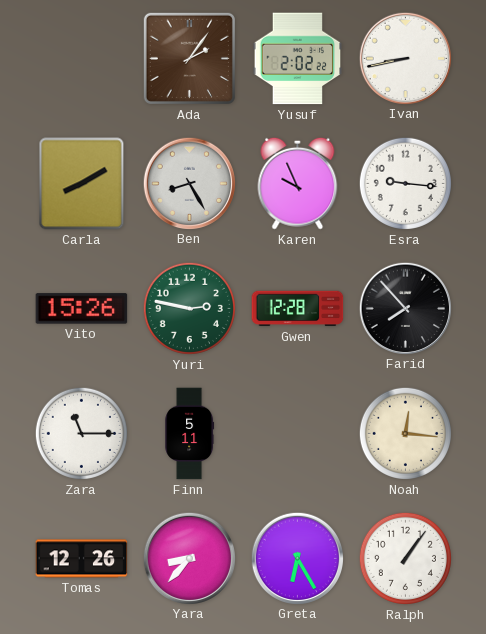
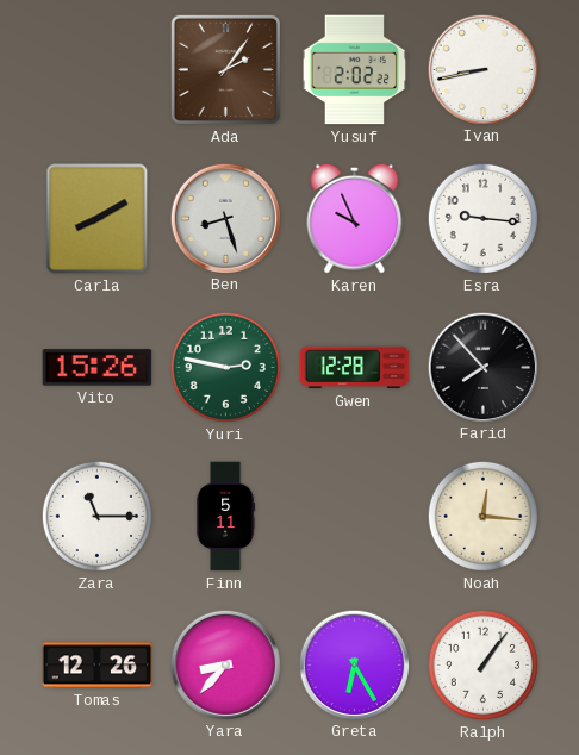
Ben: 8:25 -> 8:27 (225, 218)
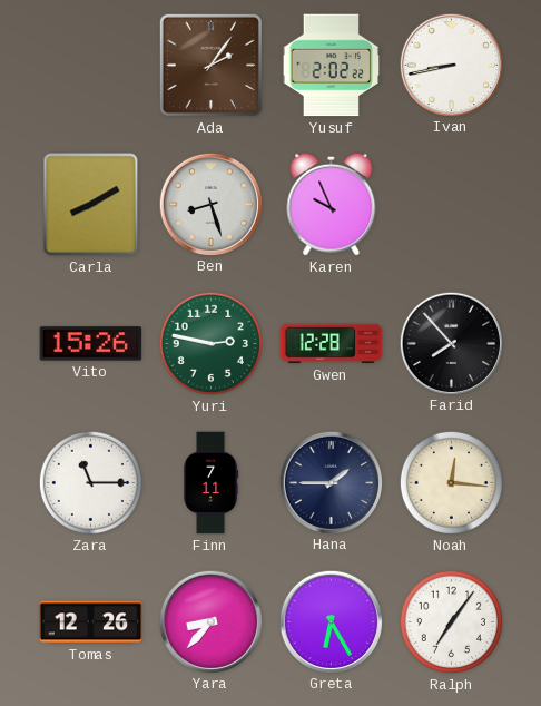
Esra: 9:16 -> none (482, 218)
Finn: 5:11 -> 7:11 (212, 483)
Hana: none -> 1:45 (331, 482)
Ralph: 1:06 -> 7:06 (451, 621)
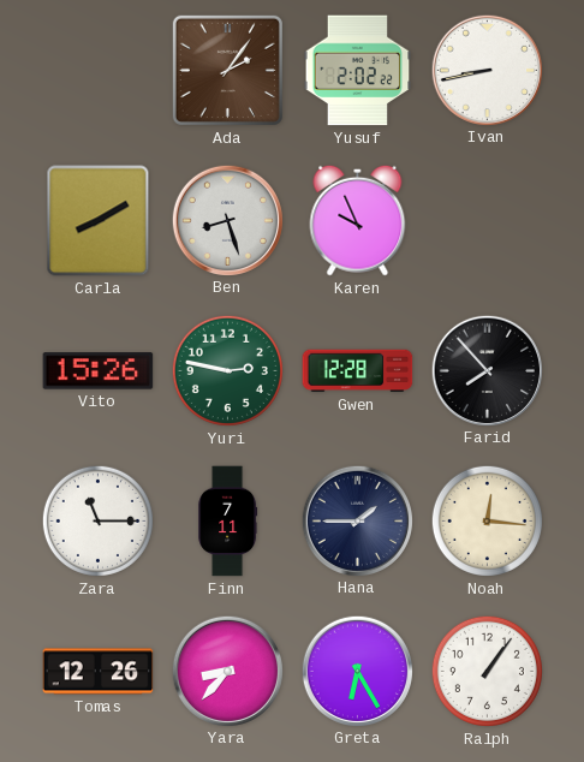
Ralph: 7:06 -> 1:06 (487, 671)
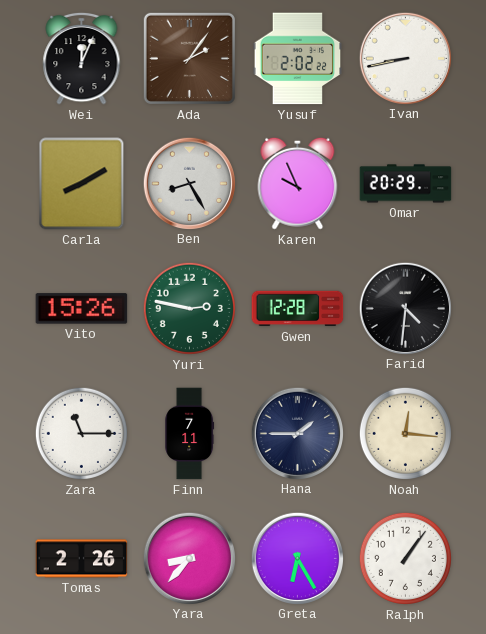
Wei: none -> 12:04 (82, 58)
Ben: 8:27 -> 8:25 (189, 183)
Omar: none -> 20:29 (406, 184)
Farid: 7:53 -> 4:31 (405, 308)
Tomas: 12:26 -> 2:26 (82, 559)
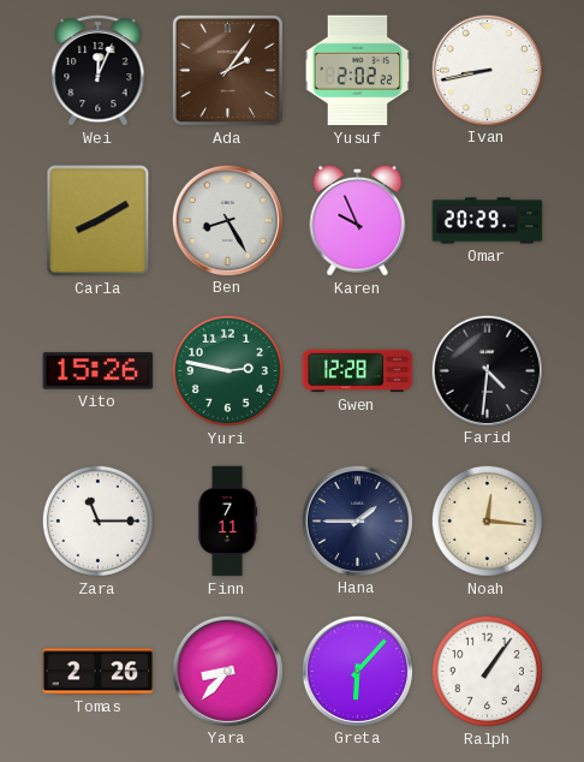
Greta: 6:25 -> 6:07 (357, 671)
